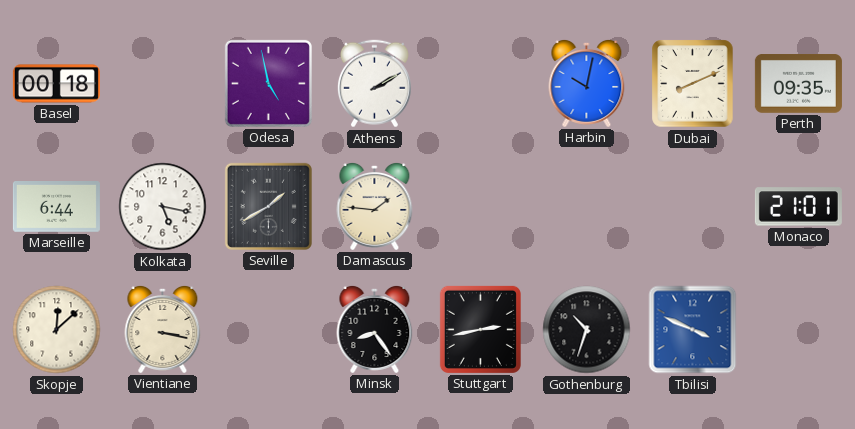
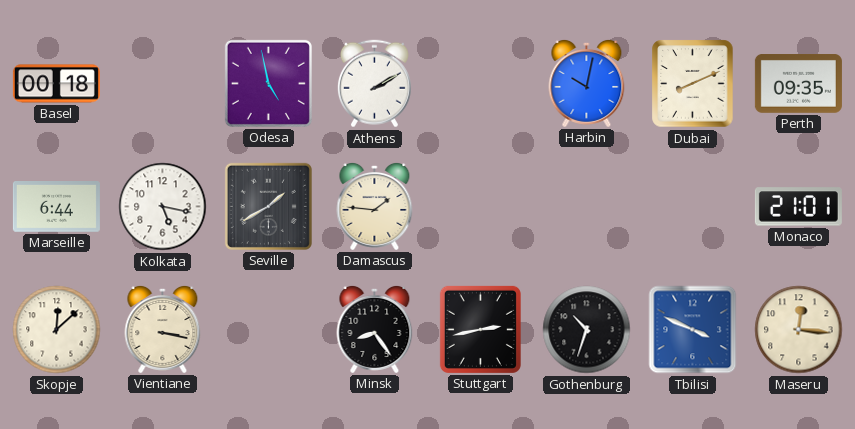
Maseru: none -> 12:16 (799, 330)
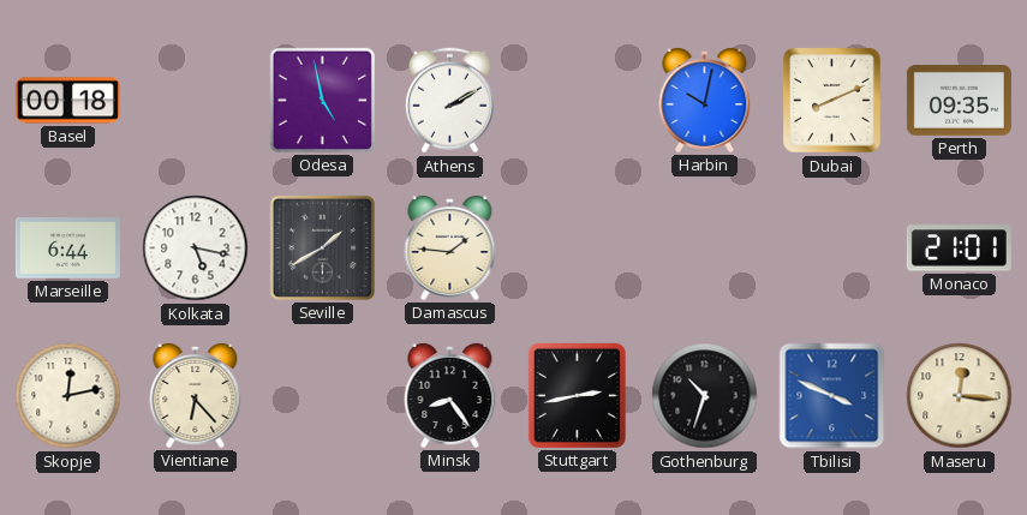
Skopje: 12:08 -> 12:13 (68, 396)
Vientiane: 3:17 -> 6:23 (196, 395)
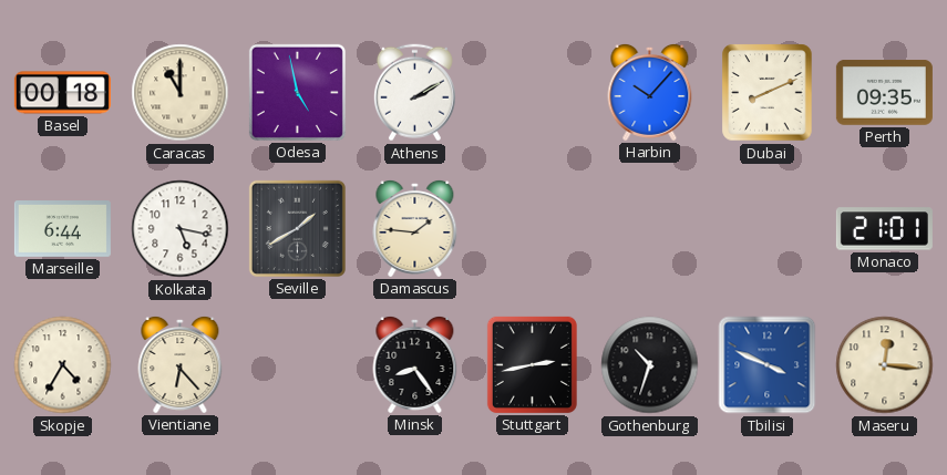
Caracas: none -> 11:00 (181, 93)
Harbin: 10:02 -> 10:07 (650, 92)
Skopje: 12:13 -> 4:35 (63, 365)
